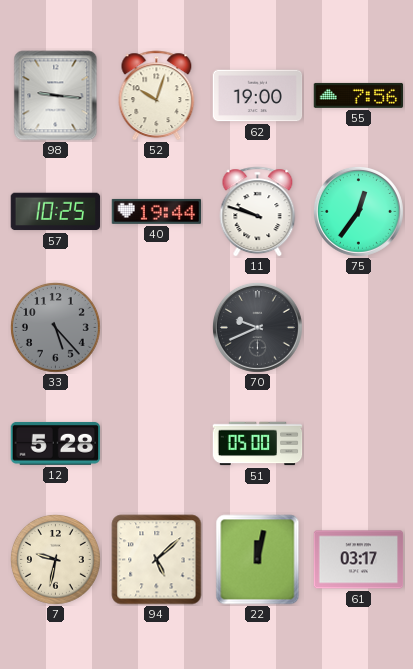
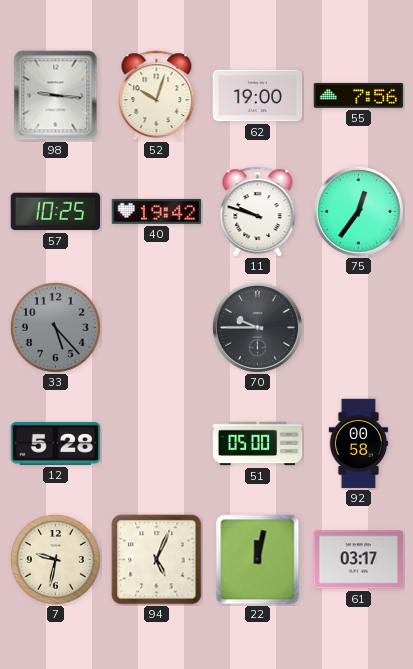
40: 19:44 -> 19:42 (157, 211)
70: 9:41 -> 9:45 (257, 327)
92: none -> 00:58 (359, 444)
94: 5:08 -> 5:04 (157, 560)
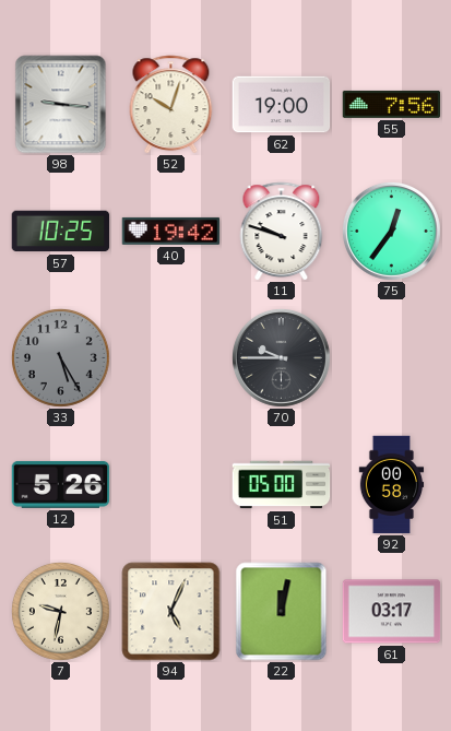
33: 5:23 -> 5:25 (60, 357)
12: 5:28 -> 5:26 (61, 484)
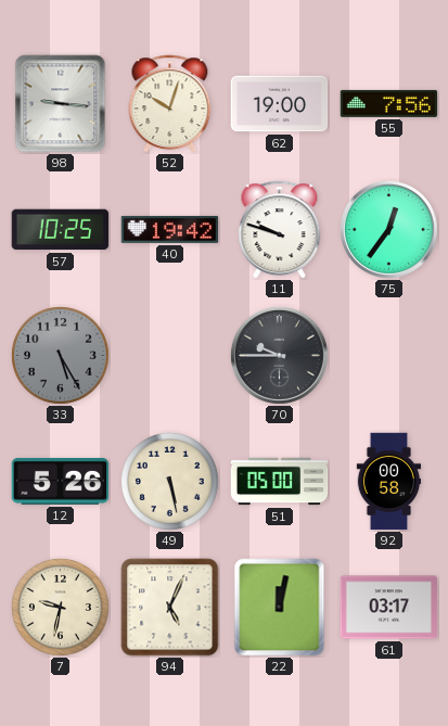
49: none -> 5:28 (169, 481)
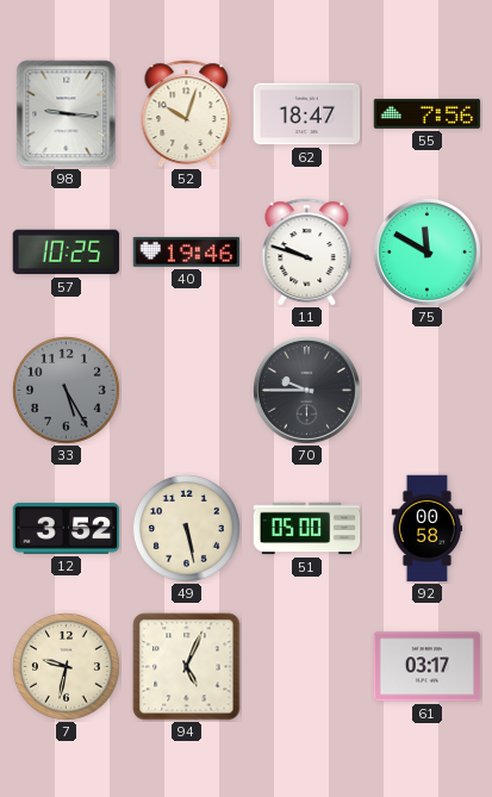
62: 19:00 -> 18:47 (307, 114)
40: 19:42 -> 19:46 (187, 251)
75: 12:36 -> 11:50 (426, 251)
12: 5:26 -> 3:52 (67, 528)
22: 12:02 -> none (280, 608)
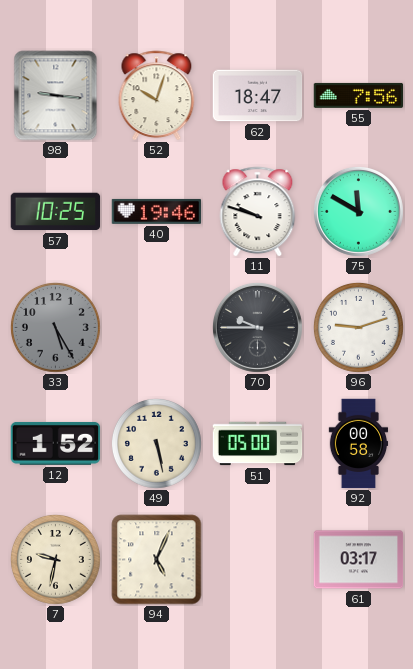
96: none -> 9:12 (358, 327)
12: 3:52 -> 1:52 (56, 443)
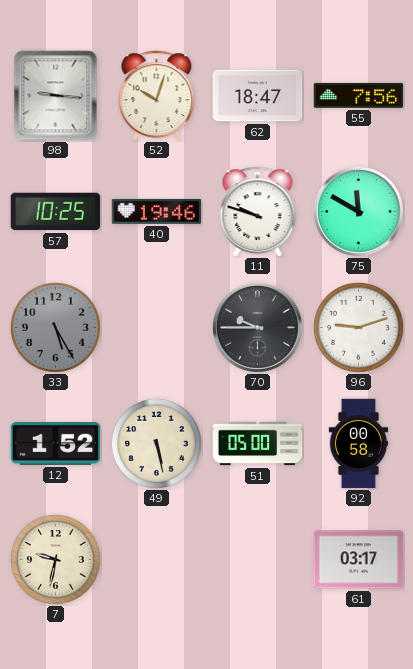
94: 5:04 -> none (157, 560)
